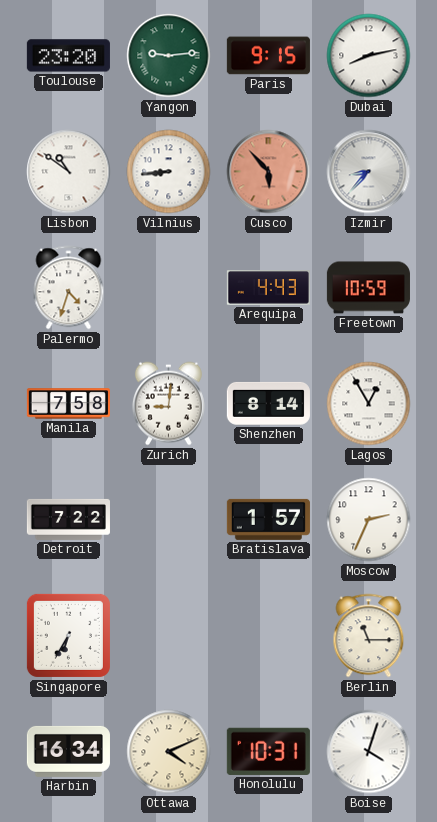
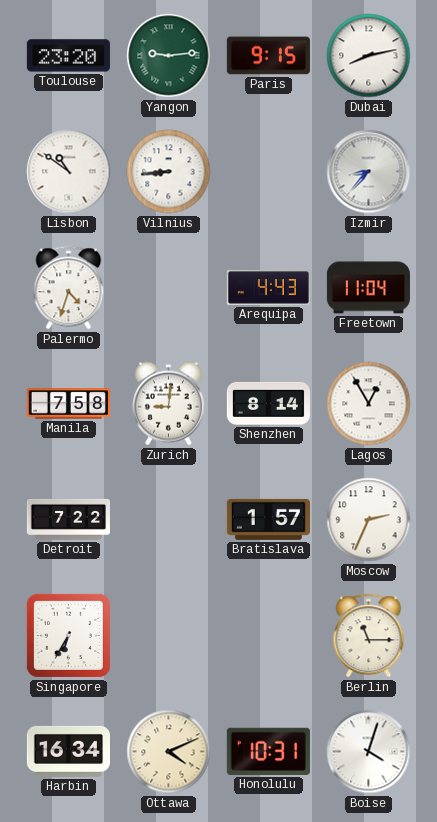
Cusco: 5:53 -> none (269, 172)
Freetown: 10:59 -> 11:04 (368, 288)
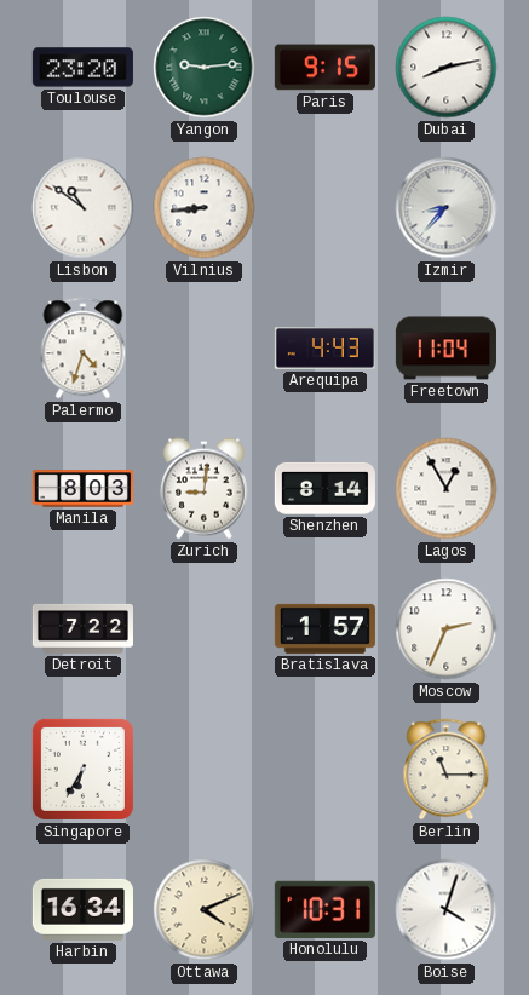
Manila: 7:58 -> 8:03 (82, 489)
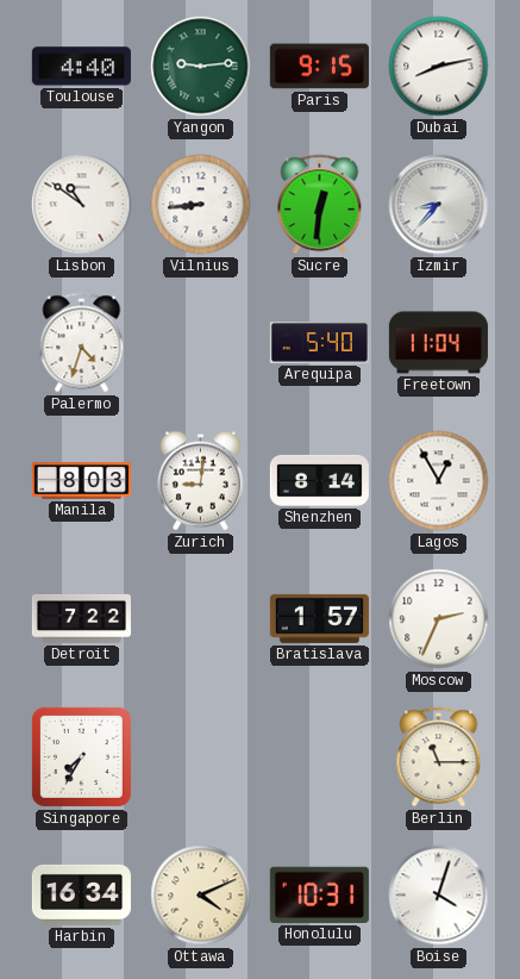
Toulouse: 23:20 -> 4:40 (81, 67)
Sucre: none -> 12:31 (320, 205)
Arequipa: 4:43 -> 5:40 (319, 343)
Singapore: 6:35 -> 7:35 (81, 756)
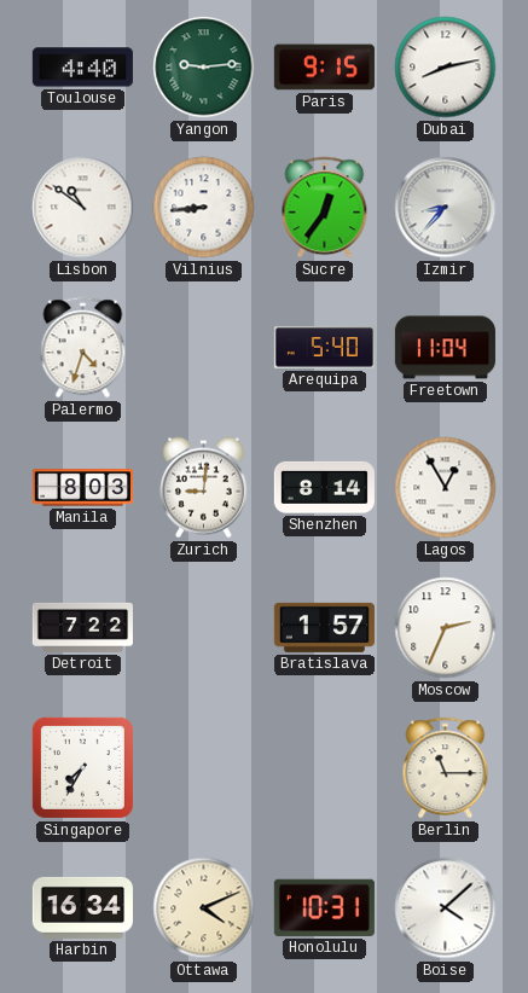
Sucre: 12:31 -> 12:36 (325, 208)
Boise: 4:03 -> 4:08 (446, 908)
